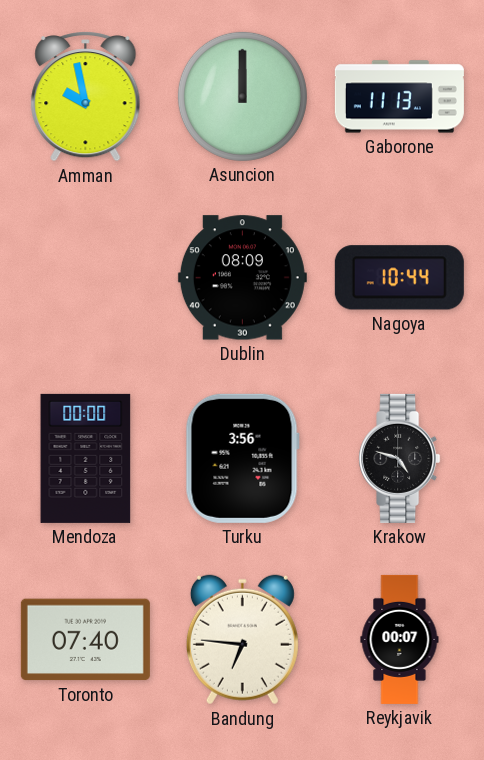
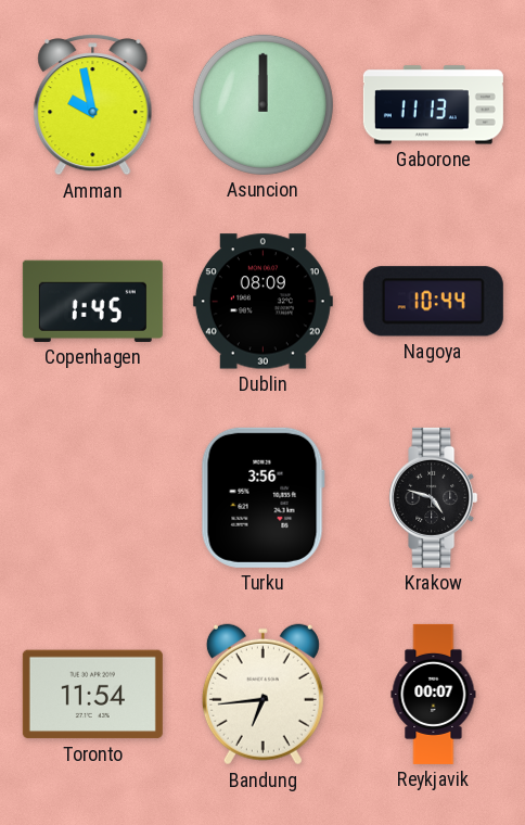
Copenhagen: none -> 1:45 (92, 301)
Mendoza: 00:00 -> none (86, 458)
Toronto: 07:40 -> 11:54 (92, 695)
Bandung: 6:46 -> 6:44 (262, 695)
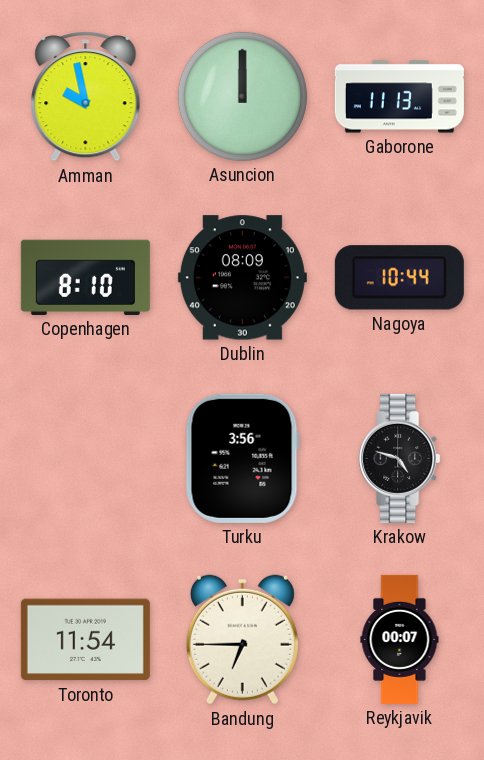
Copenhagen: 1:45 -> 8:10 (85, 277)
Bandung: 6:44 -> 6:45 (242, 640)
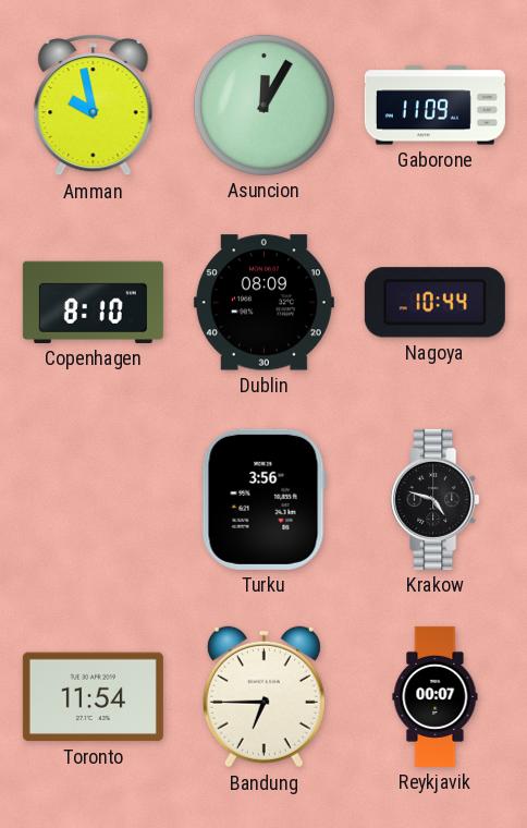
Asuncion: 12:00 -> 12:05 (263, 105)
Gaborone: 11:13 -> 11:09 (434, 106)
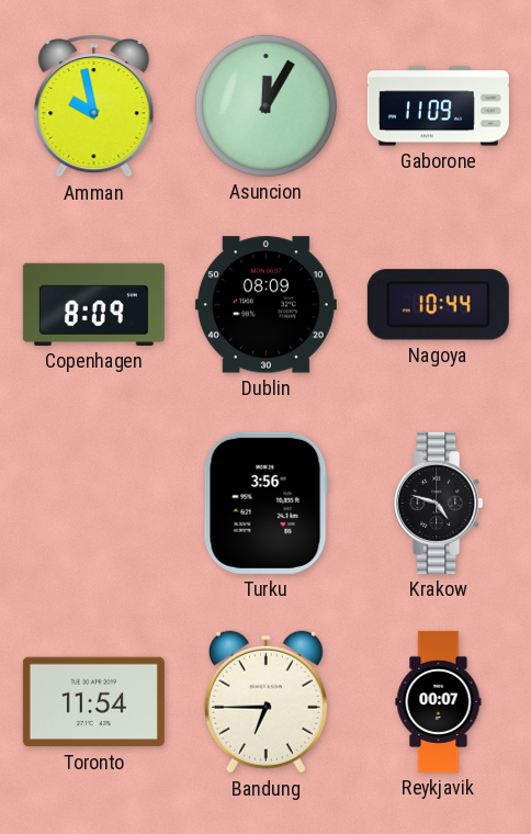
Copenhagen: 8:10 -> 8:09 (93, 304)
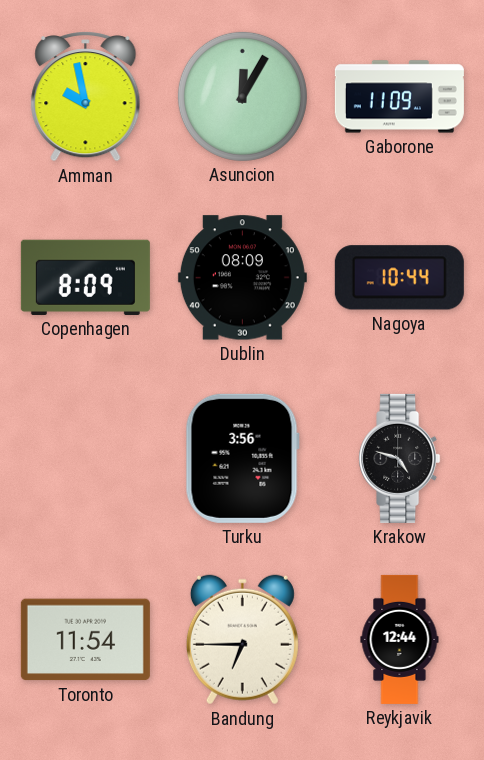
Reykjavik: 00:07 -> 12:44 (400, 639)
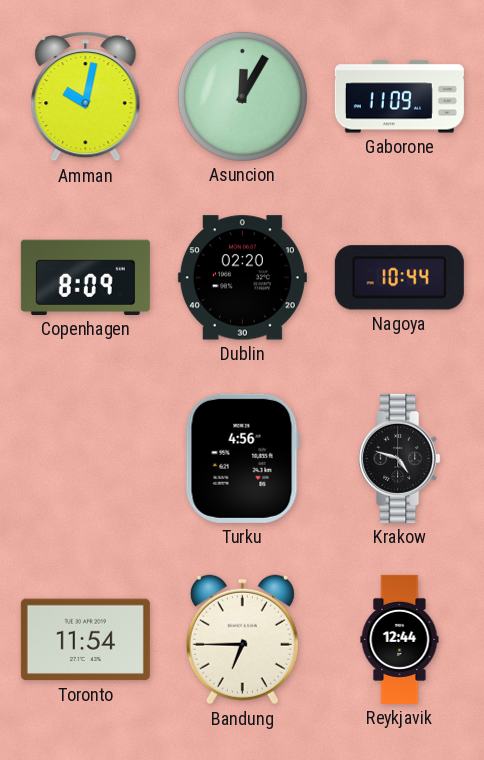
Amman: 9:58 -> 10:02 (86, 97)
Dublin: 08:09 -> 02:20 (242, 278)
Turku: 3:56 -> 4:56 (242, 458)
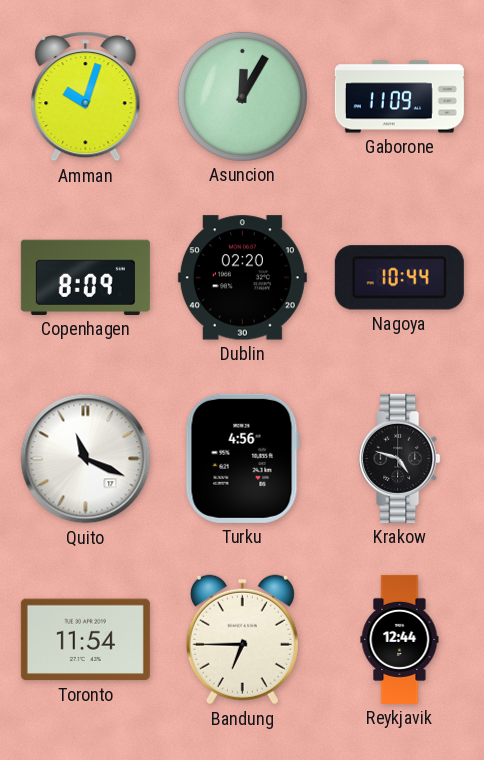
Amman: 10:02 -> 10:03 (86, 97)
Quito: none -> 11:19 (86, 459)
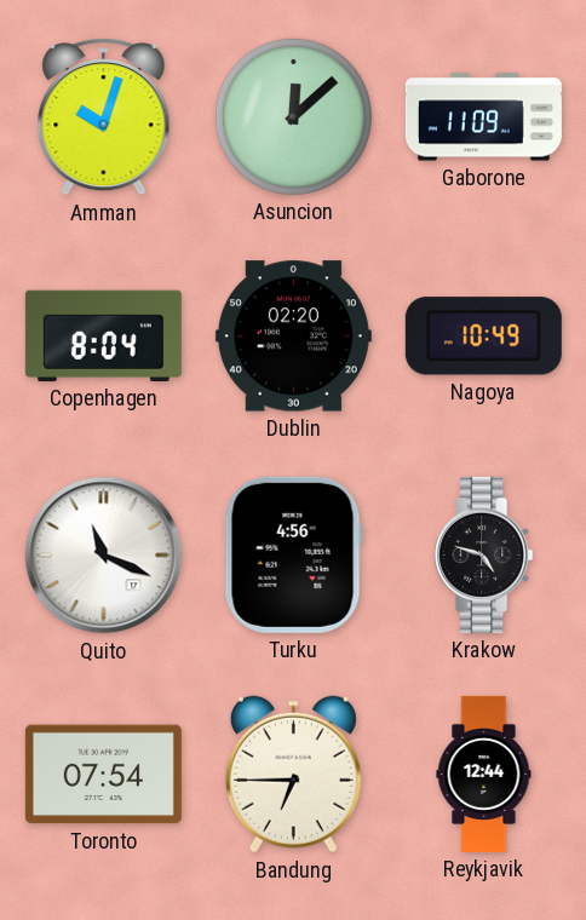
Asuncion: 12:05 -> 12:08 (293, 116)
Copenhagen: 8:09 -> 8:04 (103, 335)
Nagoya: 10:44 -> 10:49 (483, 337)
Toronto: 11:54 -> 07:54 (103, 775)
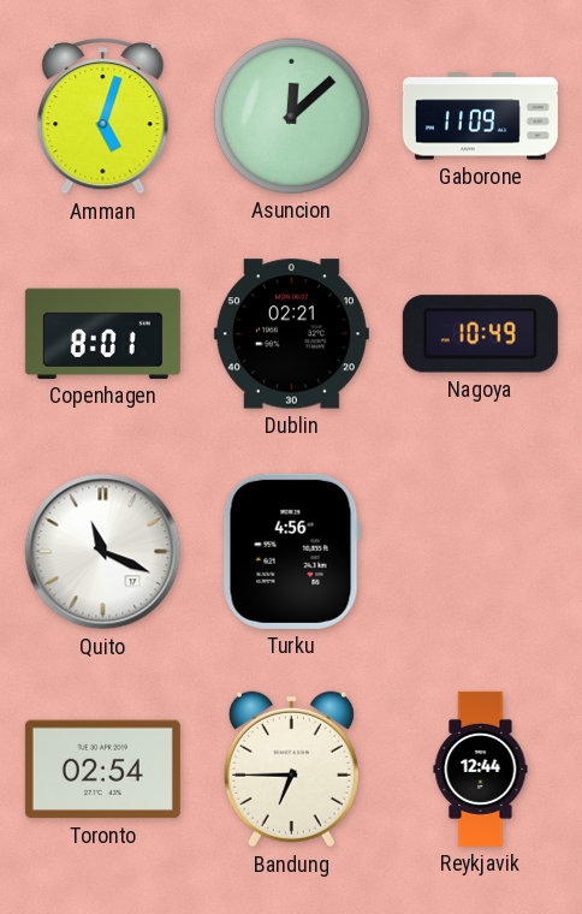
Amman: 10:03 -> 5:03 (103, 117)
Copenhagen: 8:04 -> 8:01 (102, 333)
Dublin: 02:20 -> 02:21 (291, 334)
Krakow: 4:48 -> none (484, 554)
Toronto: 07:54 -> 02:54 (102, 770)
